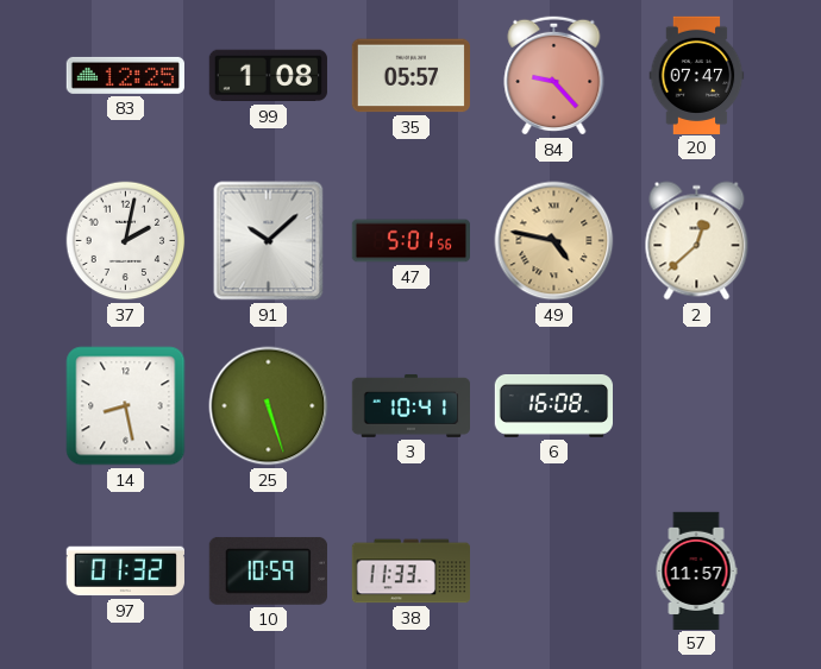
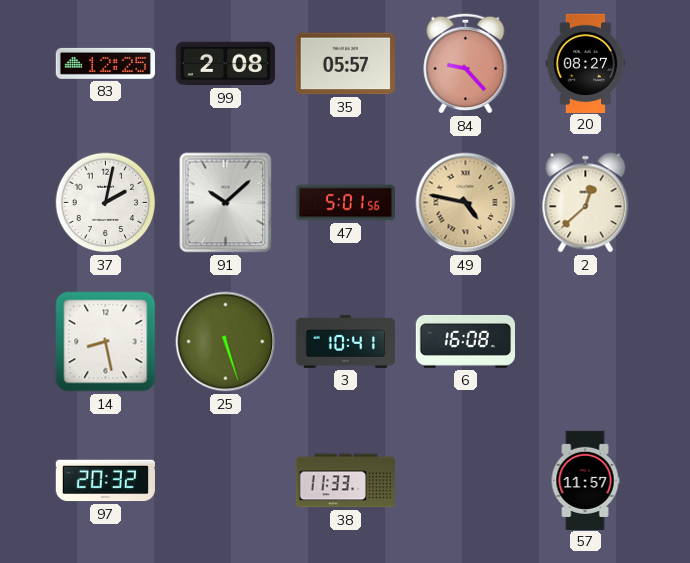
99: 1:08 -> 2:08 (225, 64)
20: 07:47 -> 08:27 (586, 63)
97: 01:32 -> 20:32 (105, 481)
10: 10:59 -> none (268, 570)
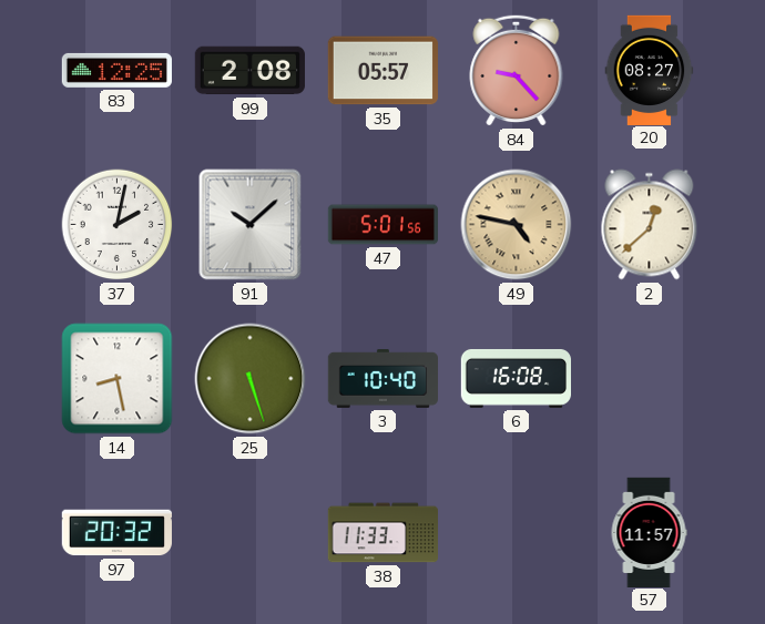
3: 10:41 -> 10:40 (382, 378)
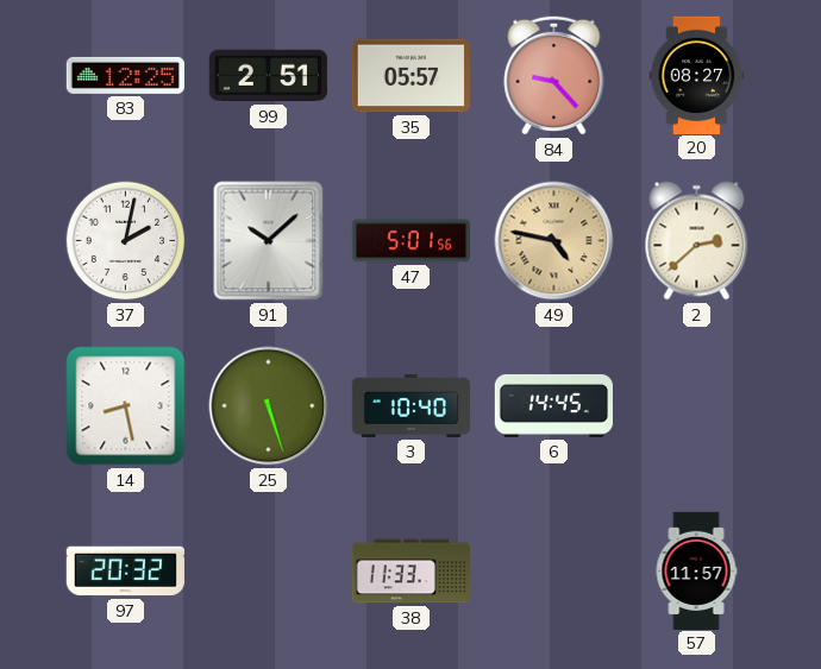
99: 2:08 -> 2:51 (268, 76)
2: 12:38 -> 2:38 (697, 241)
6: 16:08 -> 14:45 (553, 405)
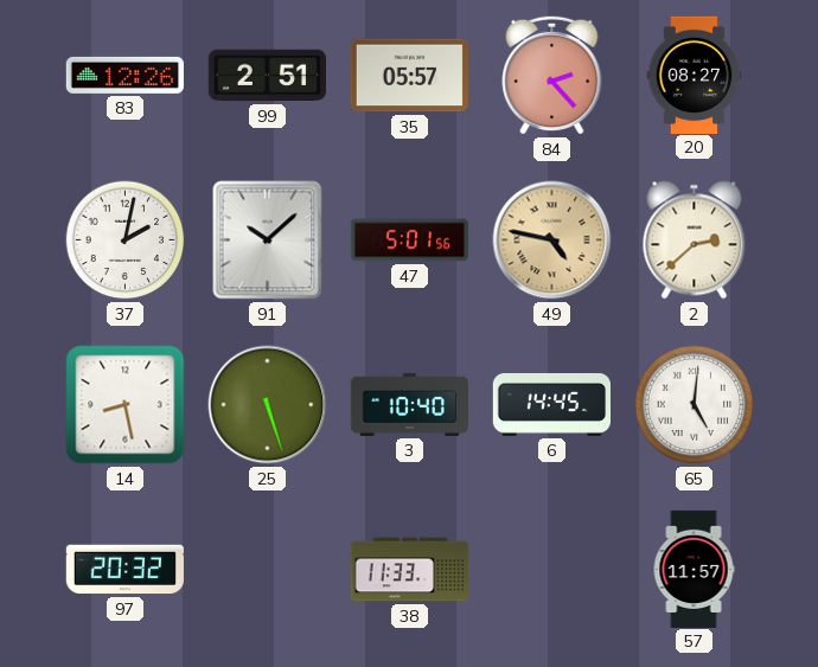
83: 12:25 -> 12:26 (124, 75)
84: 9:23 -> 2:23 (552, 75)
65: none -> 5:01 (695, 405)
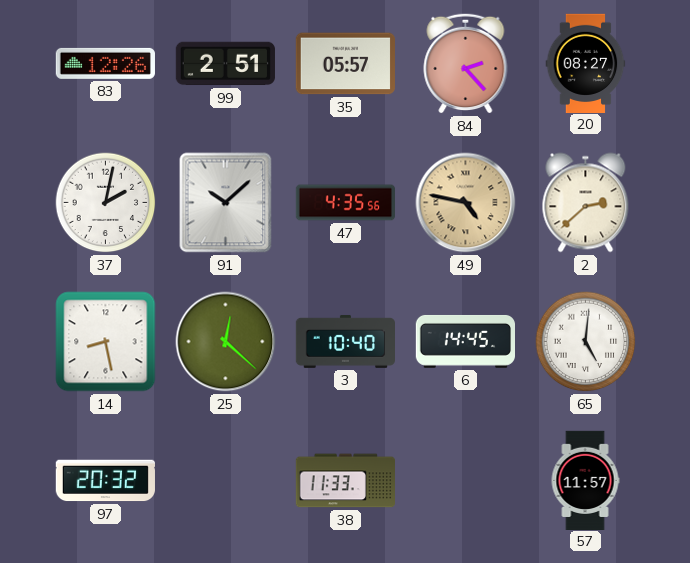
47: 5:01 -> 4:35 (345, 203)
25: 5:27 -> 12:22 (226, 342)
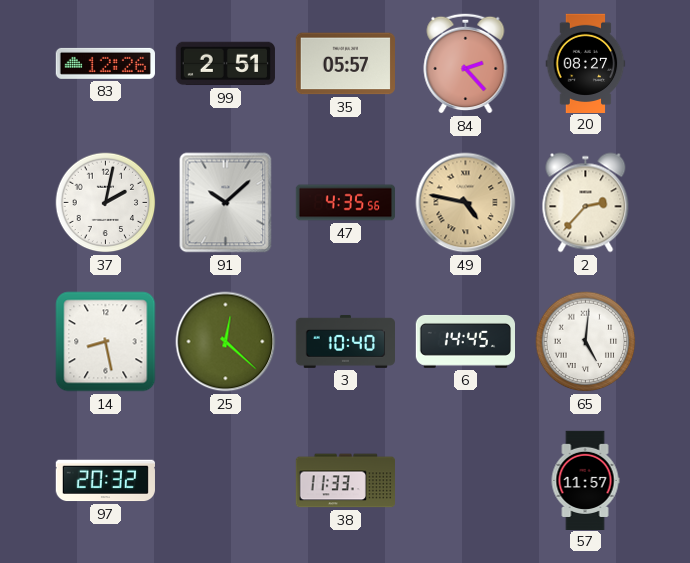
2: 2:38 -> 2:37 (586, 203)
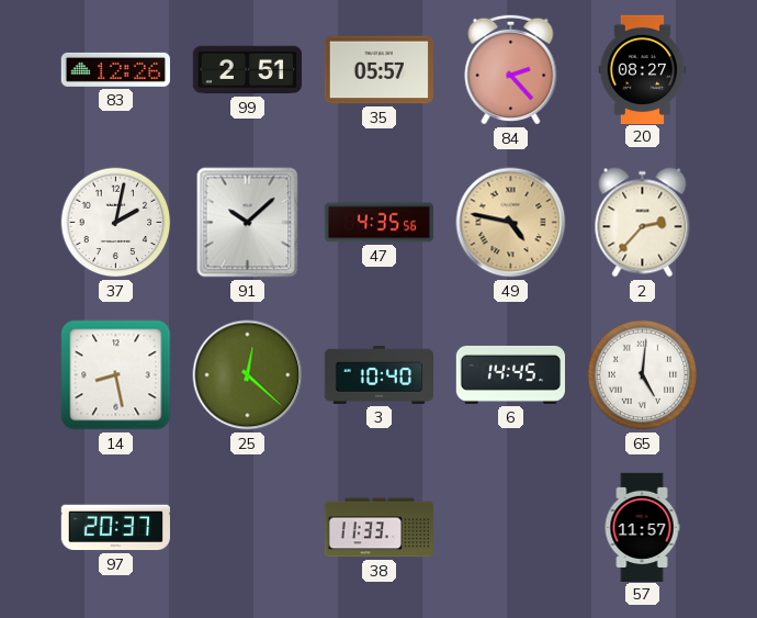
97: 20:32 -> 20:37 (115, 528)
